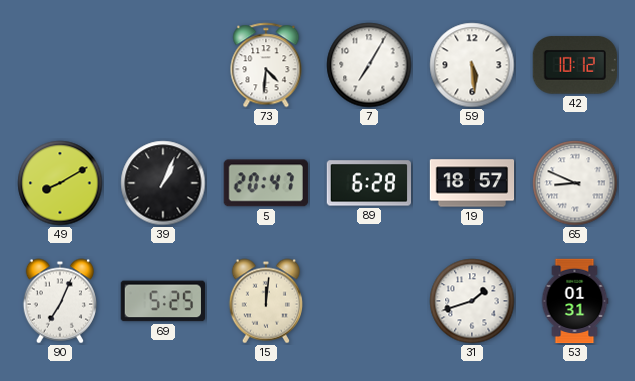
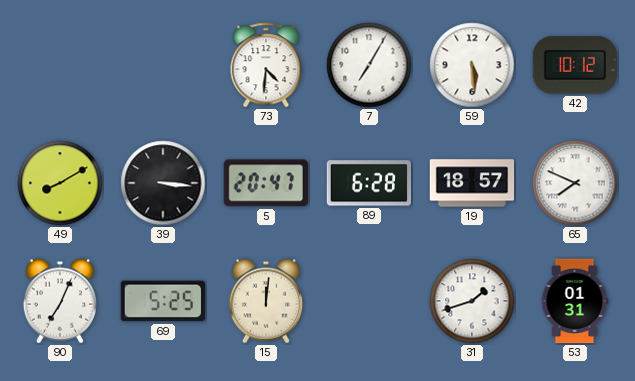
39: 1:04 -> 3:16 (163, 183)
65: 8:49 -> 7:49 (575, 183)
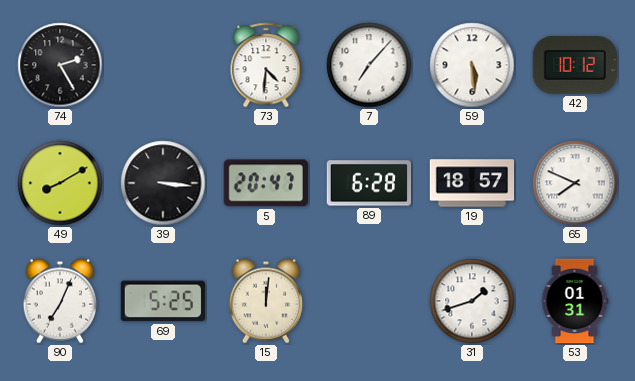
74: none -> 2:25 (60, 65)
7: 7:05 -> 7:07 (369, 65)
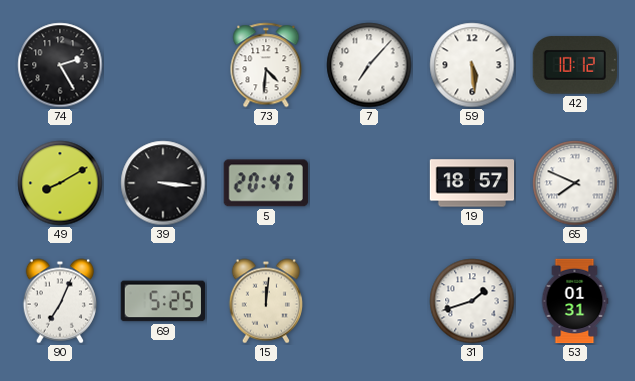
89: 6:28 -> none (368, 183)
